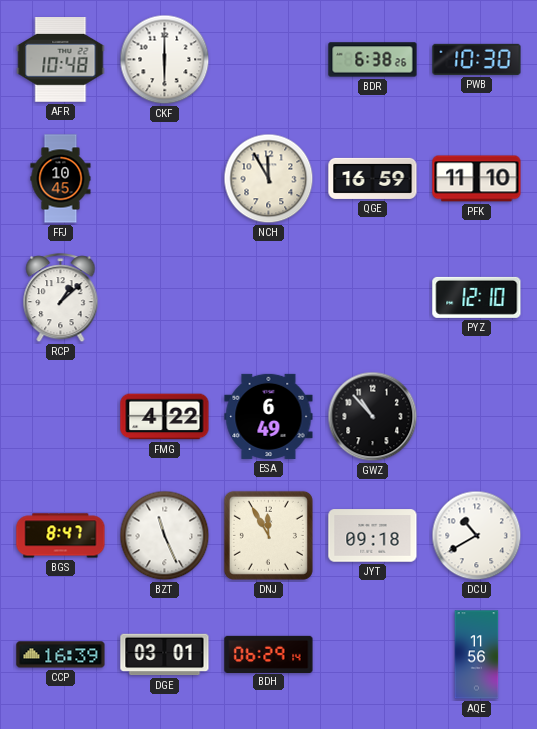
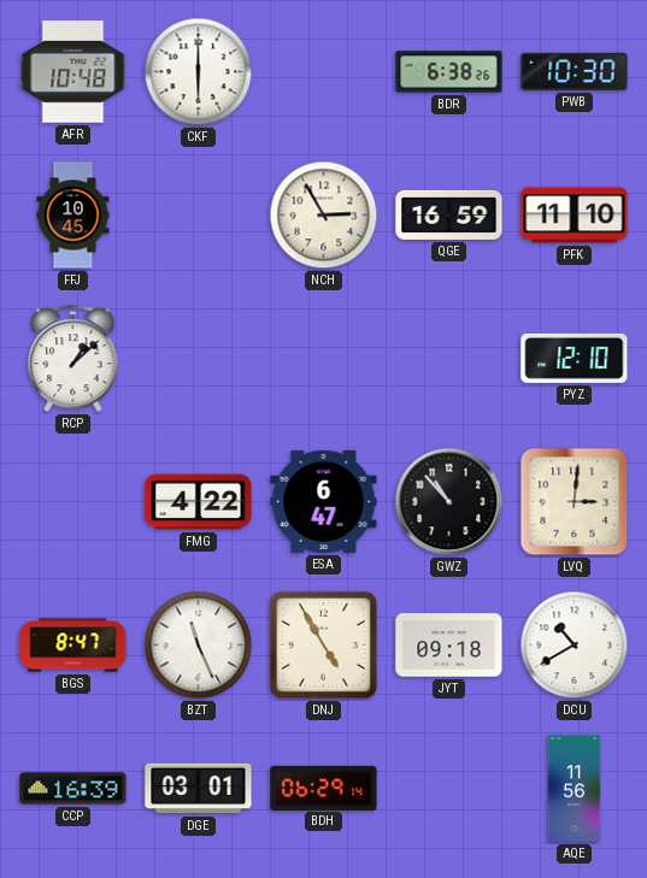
NCH: 11:55 -> 2:55 (324, 216)
ESA: 6:49 -> 6:47 (324, 501)
LVQ: none -> 3:01 (575, 502)
DNJ: 11:55 -> 4:55 (323, 644)
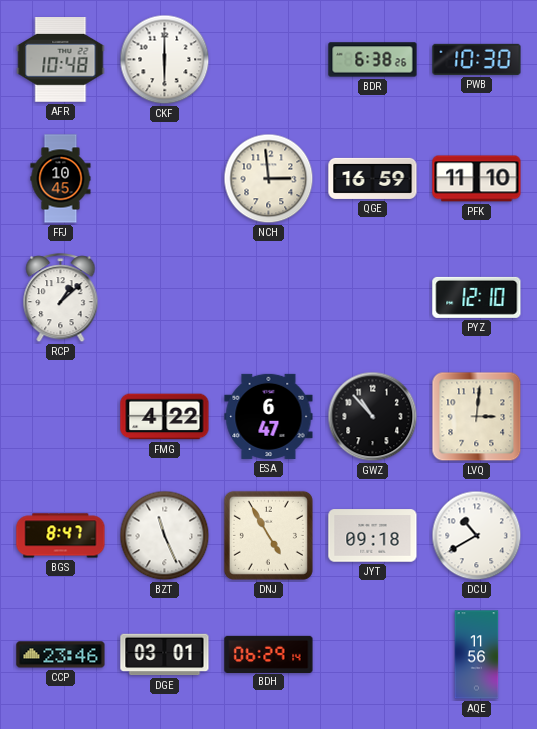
NCH: 2:55 -> 2:59 (269, 179)
CCP: 16:39 -> 23:46 (61, 655)
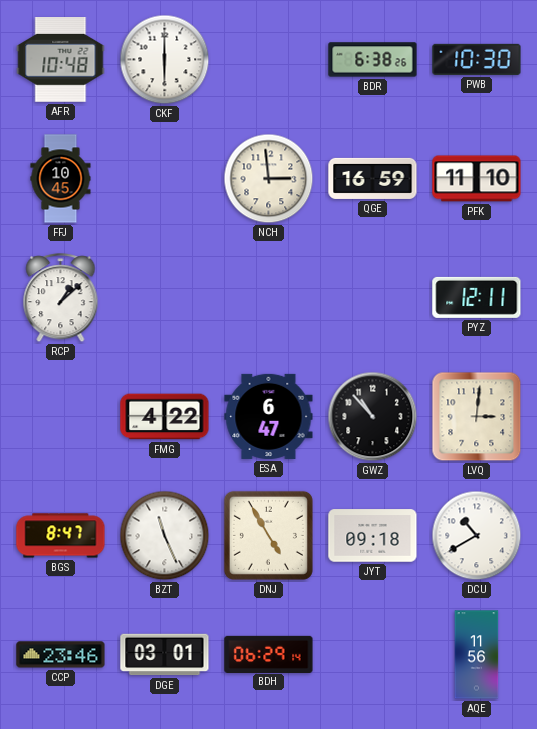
PYZ: 12:10 -> 12:11 (477, 297)
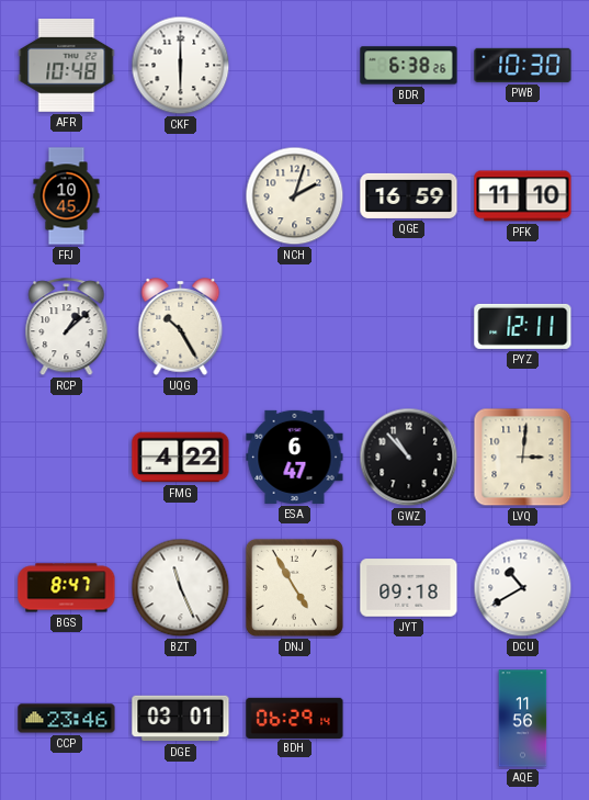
NCH: 2:59 -> 2:03 (295, 196)
UQG: none -> 10:25 (181, 327)
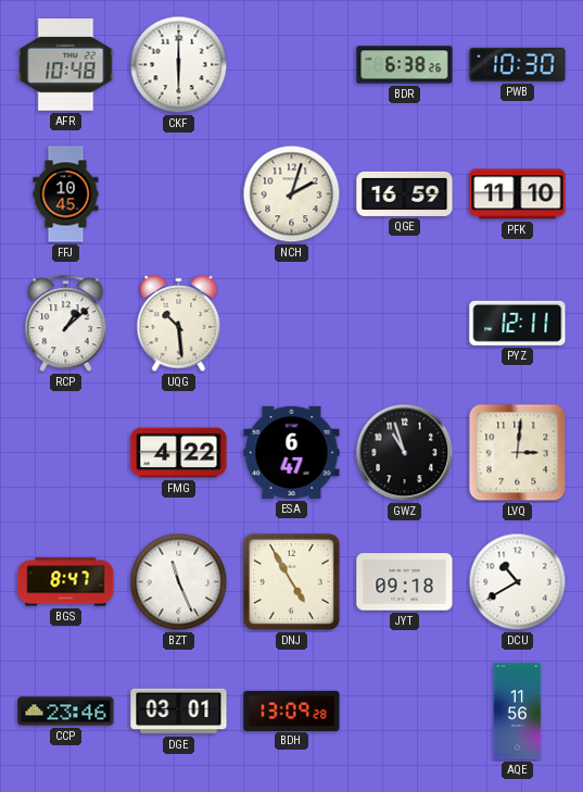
UQG: 10:25 -> 10:29 (179, 324)
GWZ: 10:53 -> 10:57 (405, 453)
BDH: 06:29 -> 13:09 (292, 711)
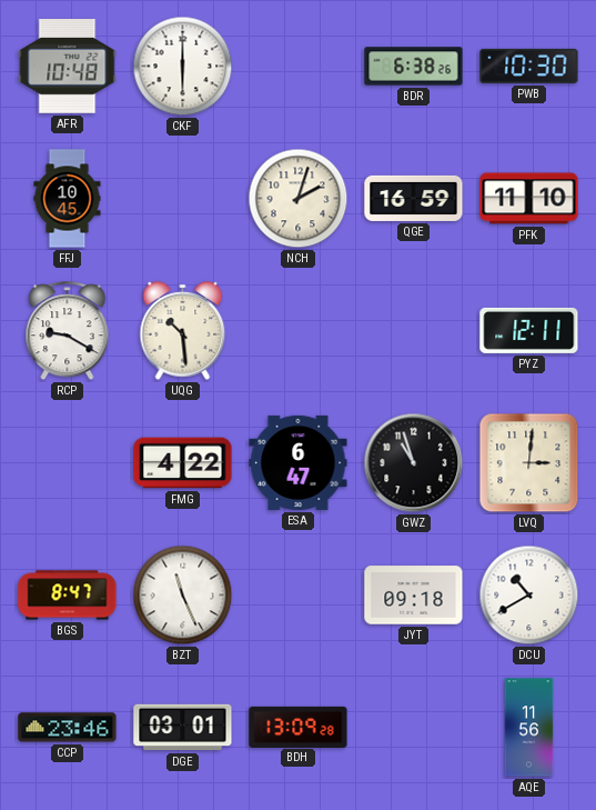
RCP: 1:08 -> 9:20 (68, 331)
DNJ: 4:55 -> none (291, 581)
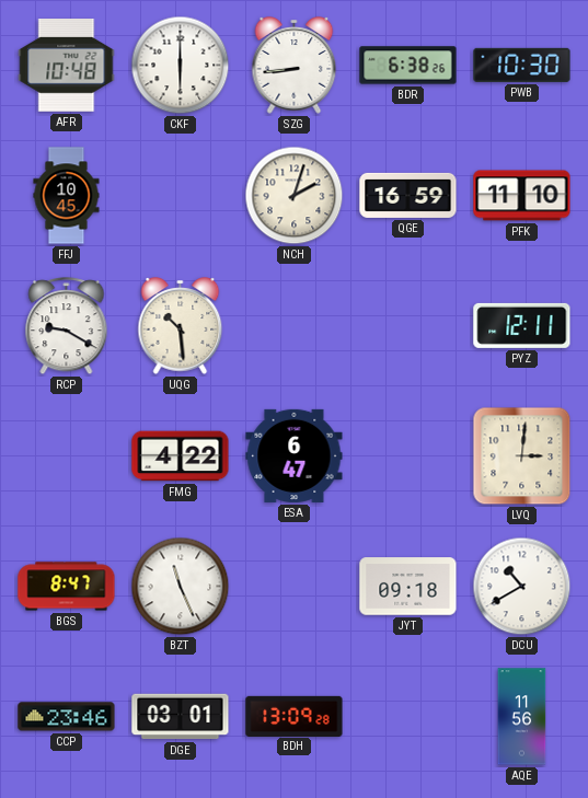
SZG: none -> 8:44 (295, 66)
GWZ: 10:57 -> none (414, 463)
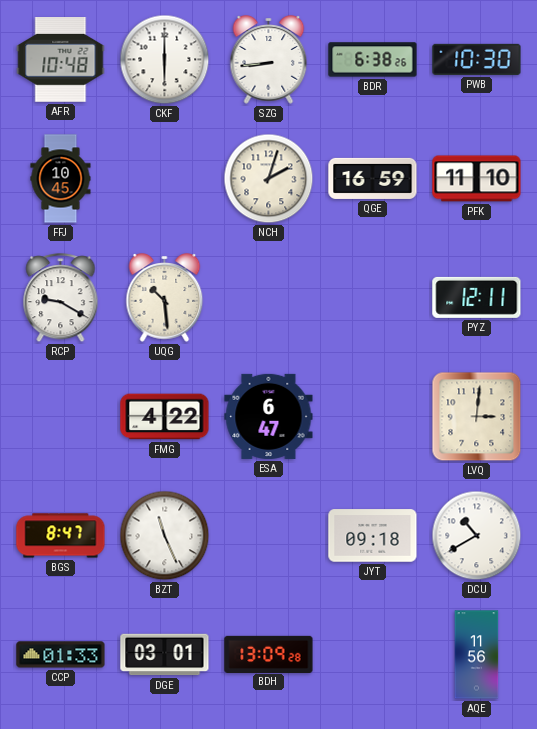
CCP: 23:46 -> 01:33 (61, 655)
